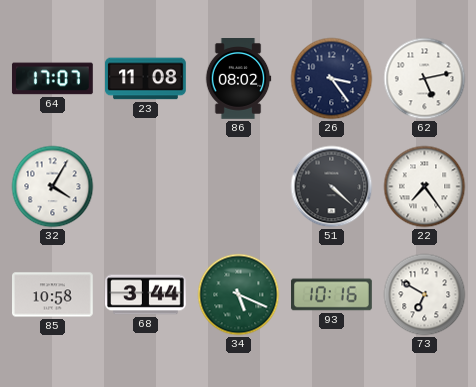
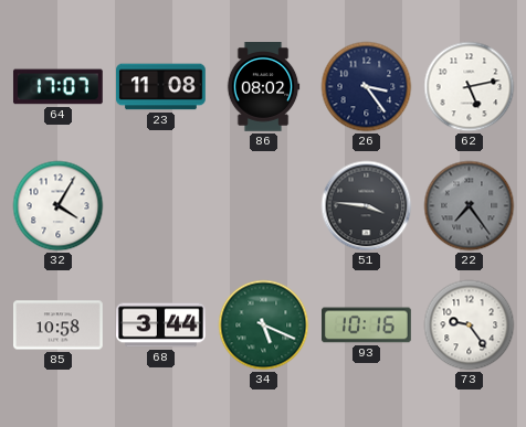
51: 4:22 -> 3:46 (367, 206)
22 dial: white -> grey (470, 206)
73: 6:50 -> 9:24 (470, 325)
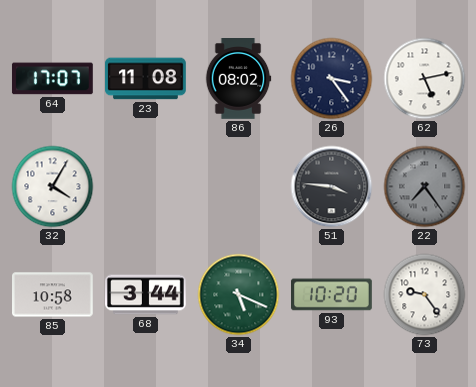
93: 10:16 -> 10:20 (332, 295)
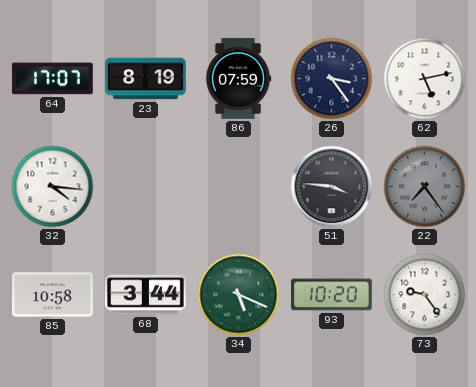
23: 11:08 -> 8:19 (146, 79)
86: 08:02 -> 07:59 (238, 79)
32: 4:05 -> 4:16 (53, 187)
